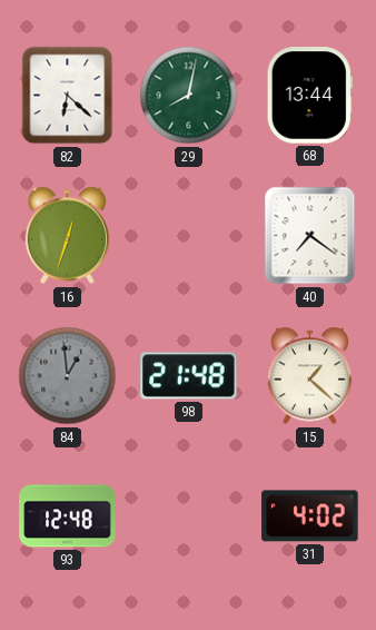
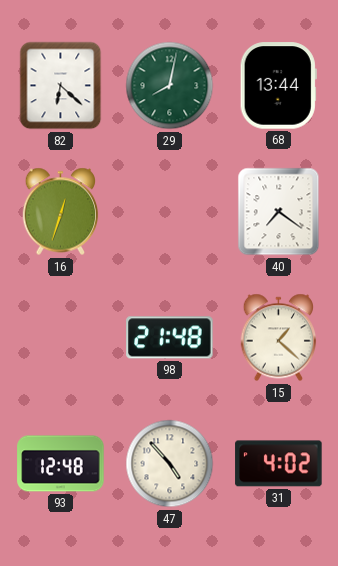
84: 12:59 -> none (68, 376)
47: none -> 4:53 (170, 464)
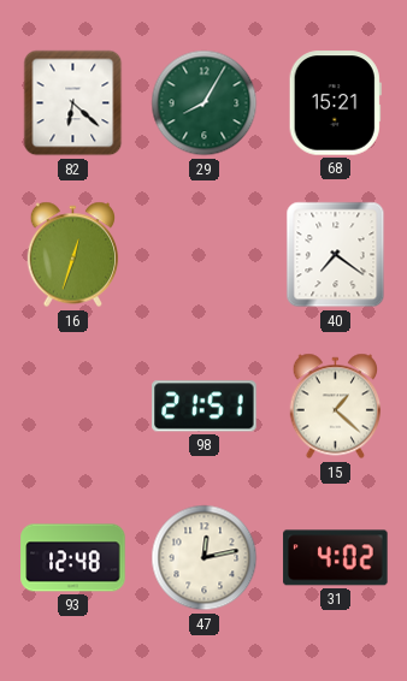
29: 8:02 -> 8:05 (205, 103)
68: 13:44 -> 15:21 (335, 103)
98: 21:48 -> 21:51 (205, 407)
47: 4:53 -> 12:13 (205, 558)
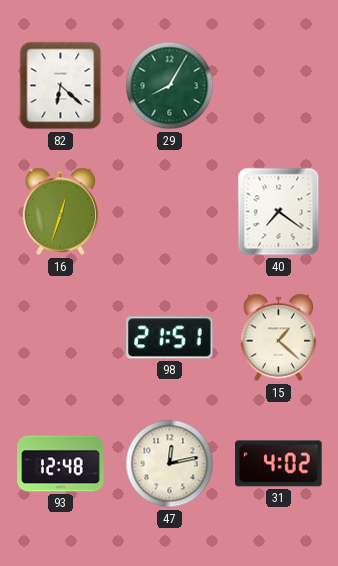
68: 15:21 -> none (335, 103)
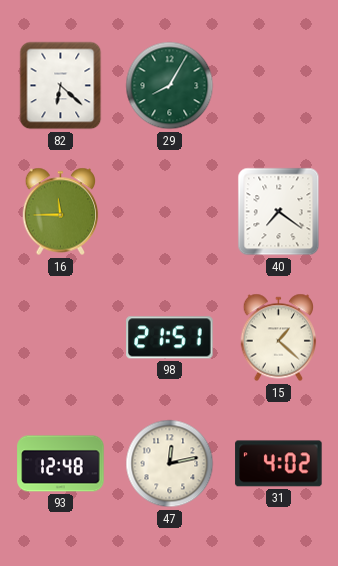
16: 12:33 -> 11:45 (61, 212)
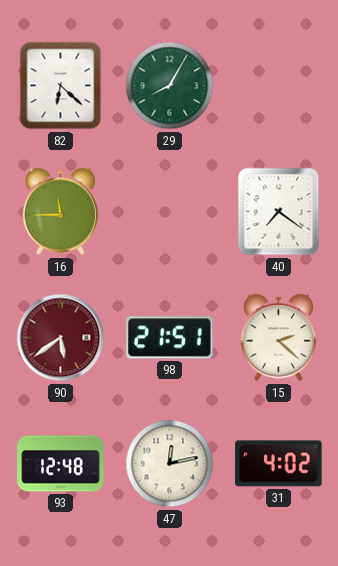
90: none -> 5:39 (61, 338)
15: 1:22 -> 2:22 (279, 338)
